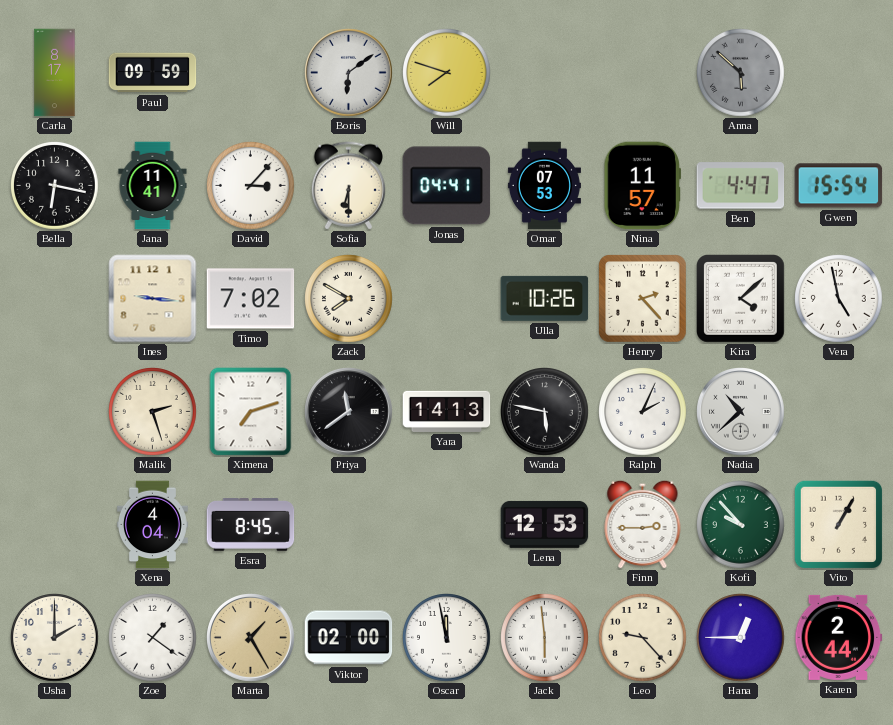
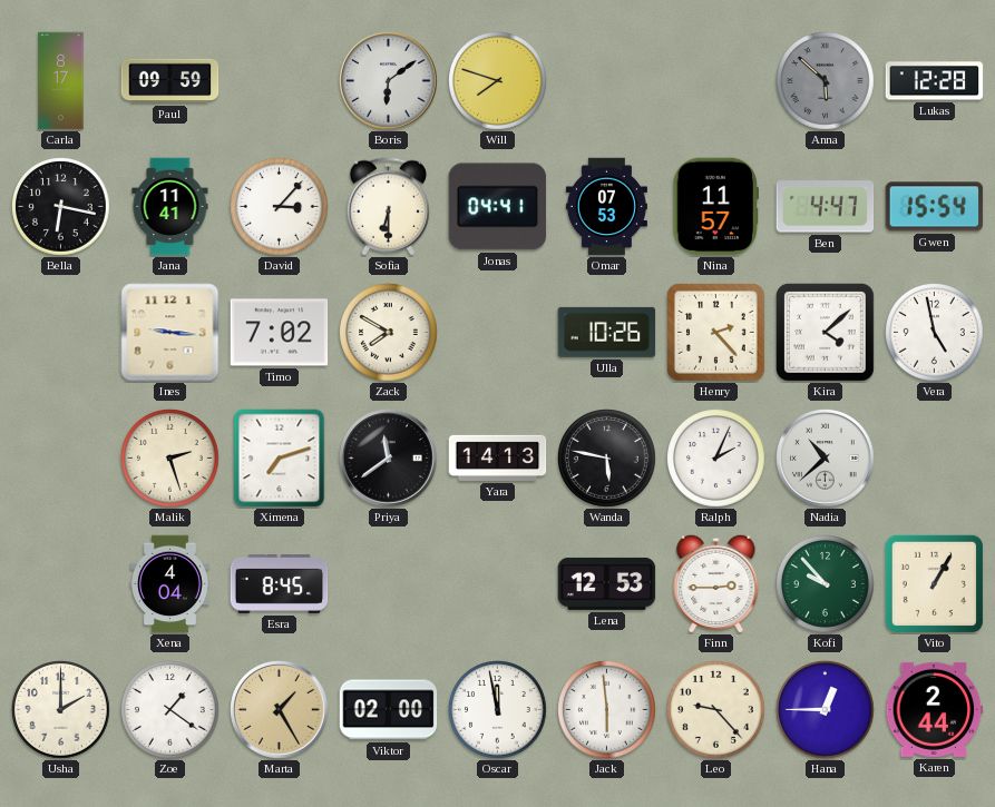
Lukas: none -> 12:28 (935, 81)
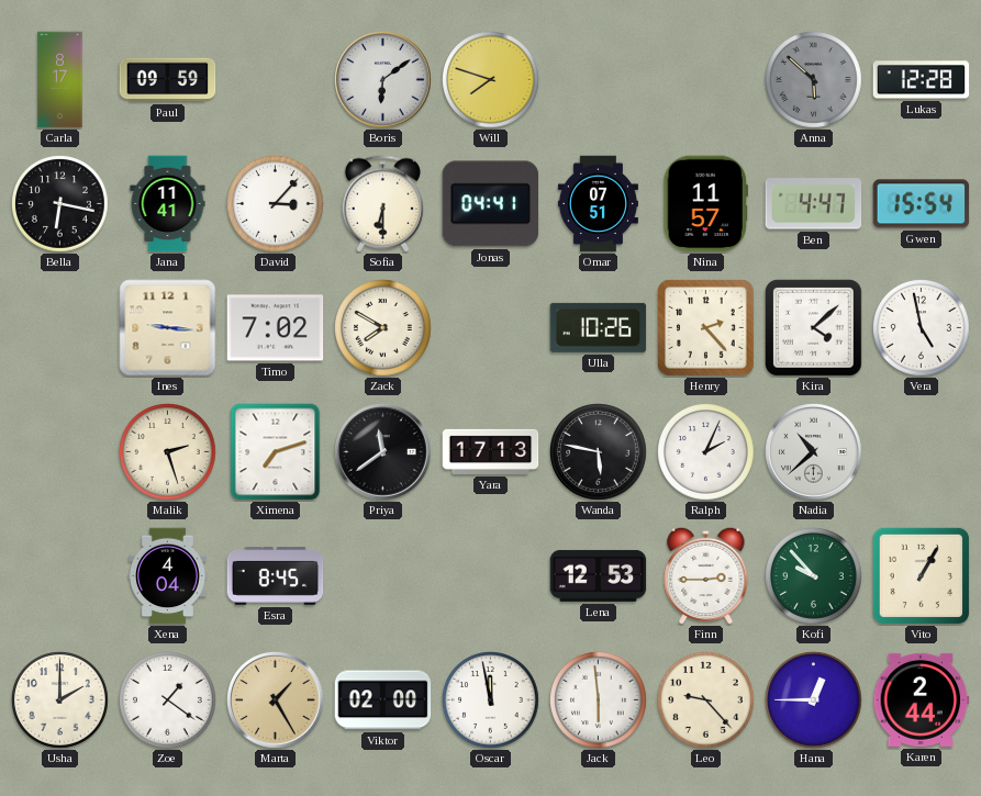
Omar: 07:53 -> 07:51 (598, 204)
Yara: 14:13 -> 17:13 (491, 451)
